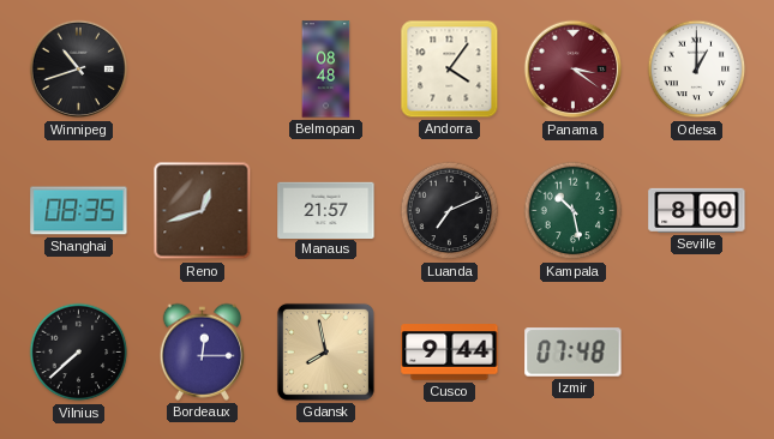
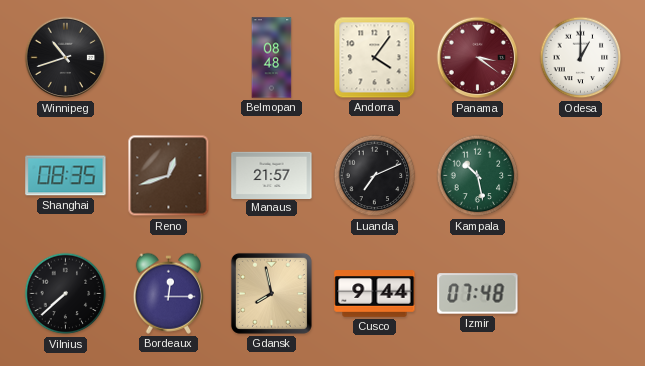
Seville: 8:00 -> none (697, 210)
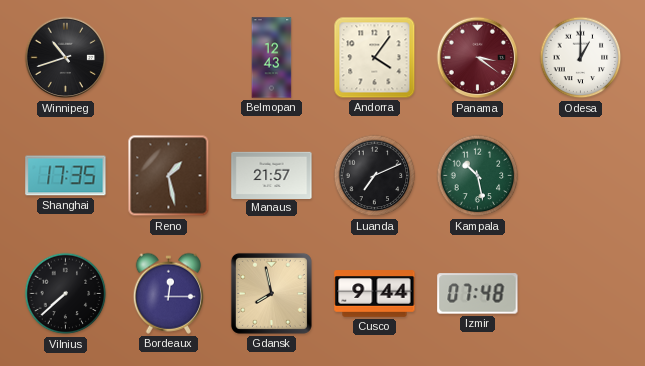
Belmopan: 08:48 -> 12:43 (272, 58)
Shanghai: 08:35 -> 17:35 (66, 176)
Reno: 12:42 -> 1:28 (169, 176)
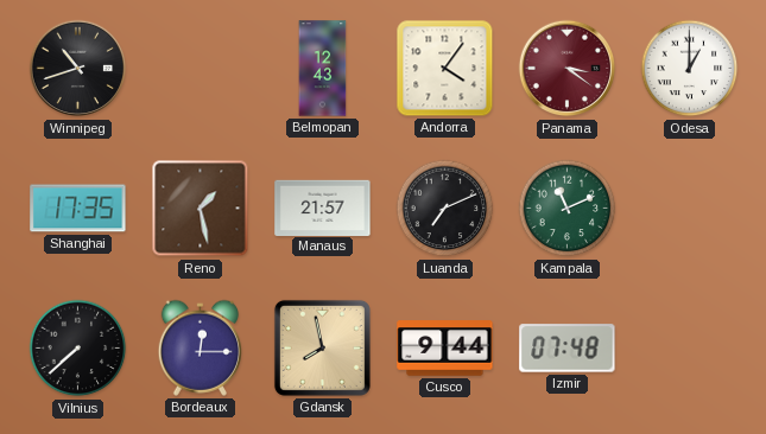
Kampala: 10:28 -> 11:11 (568, 209)
